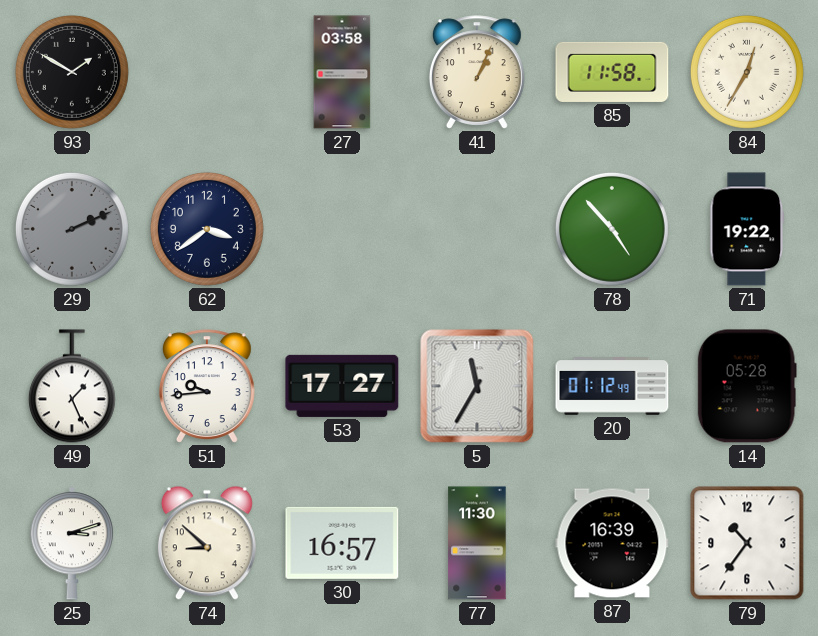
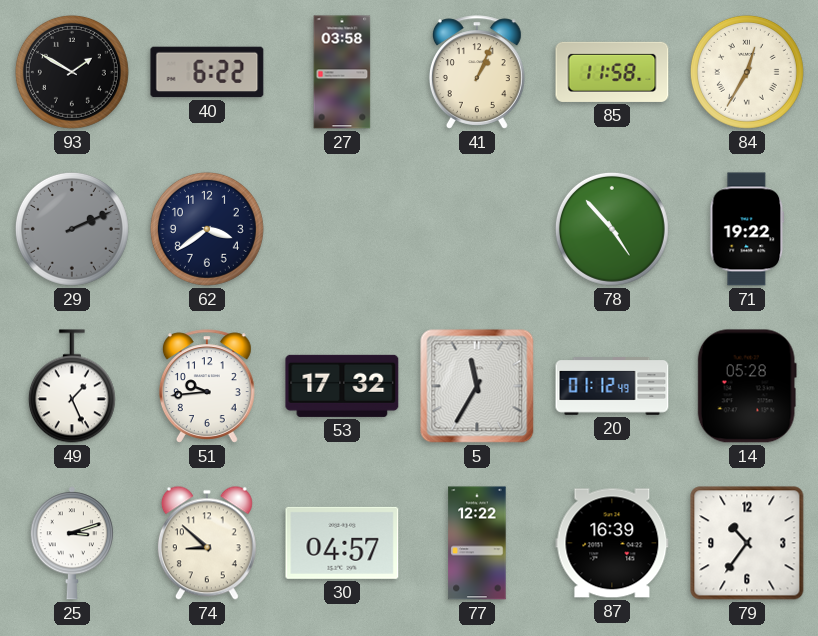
40: none -> 6:22 (207, 72)
53: 17:27 -> 17:32 (342, 386)
30: 16:57 -> 04:57 (342, 543)
77: 11:30 -> 12:22 (477, 543)
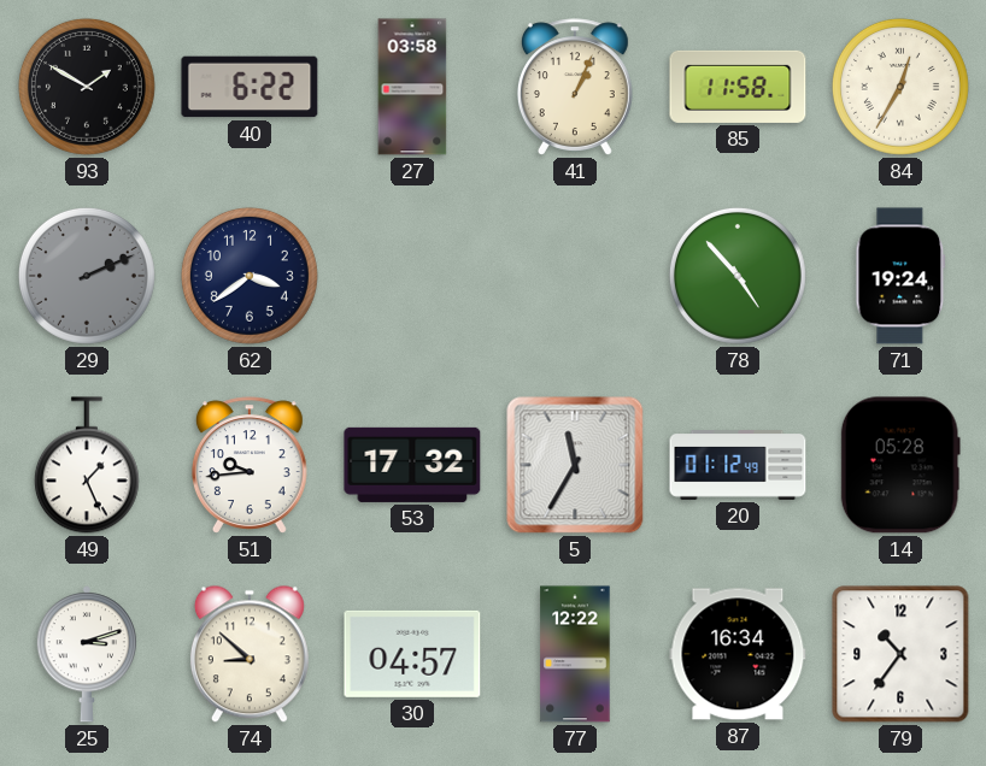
71: 19:22 -> 19:24 (900, 276)
87: 16:39 -> 16:34 (738, 654)
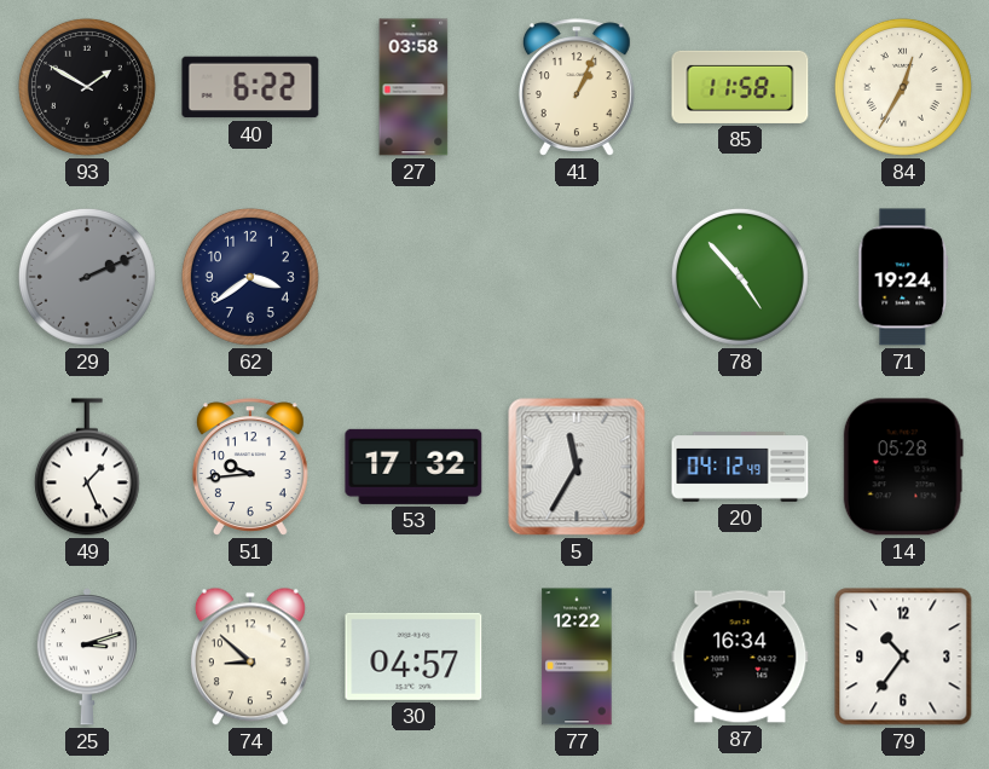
20: 01:12 -> 04:12 (740, 467)
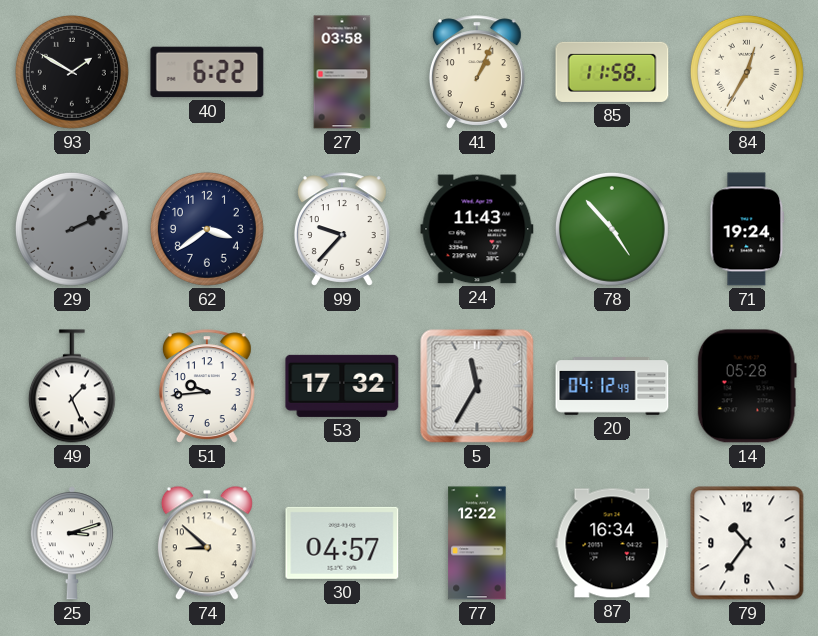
99: none -> 9:37 (342, 229)
24: none -> 11:43 (477, 229)
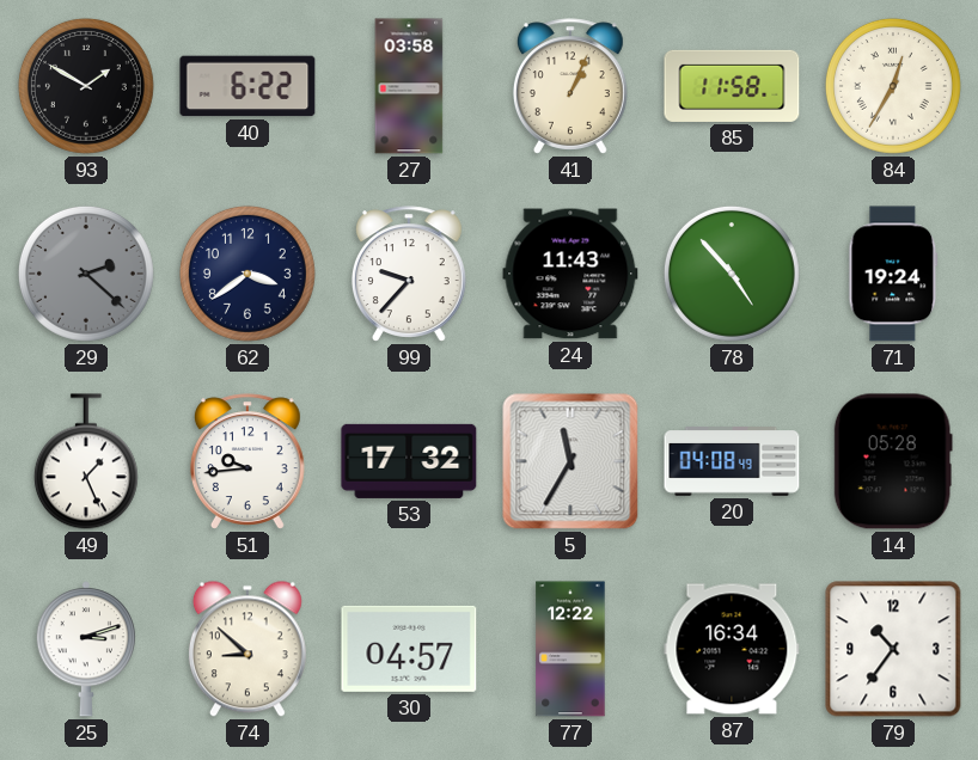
29: 2:11 -> 2:22 (86, 274)
20: 04:12 -> 04:08 (732, 461)
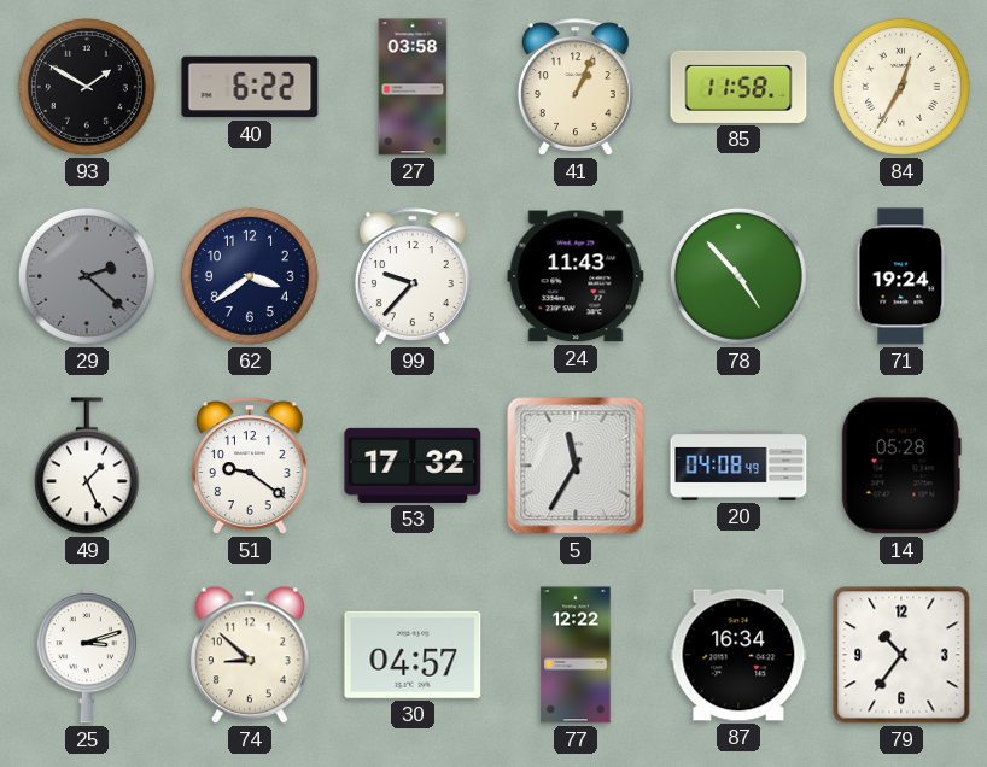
51: 9:44 -> 9:21 (250, 466)
